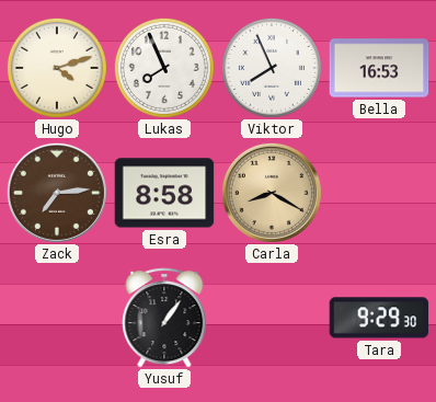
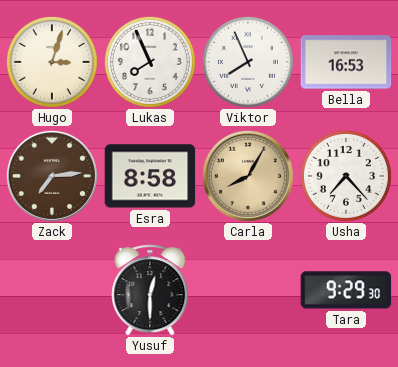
Hugo: 4:12 -> 3:03 (52, 62)
Carla: 8:20 -> 8:05 (248, 176)
Usha: none -> 7:23 (346, 176)
Yusuf: 1:06 -> 12:30 (150, 290)
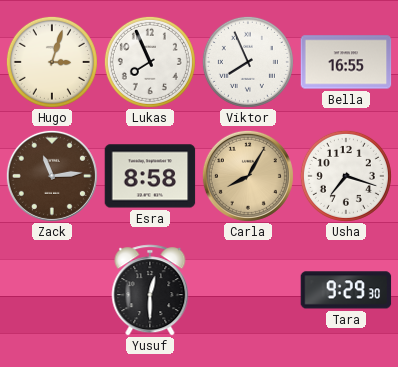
Bella: 16:53 -> 16:55 (346, 62)
Zack: 7:14 -> 11:14 (52, 176)
Usha: 7:23 -> 7:18 (346, 176)
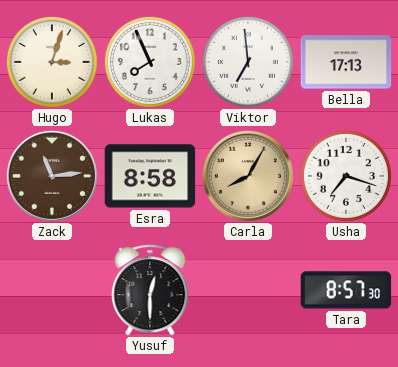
Viktor: 7:56 -> 6:59 (248, 62)
Bella: 16:55 -> 17:13 (346, 62)
Tara: 9:29 -> 8:57 (346, 290)
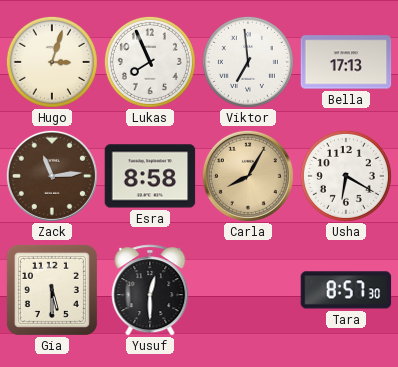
Usha: 7:18 -> 6:20 (346, 176)
Gia: none -> 5:30 (52, 290)
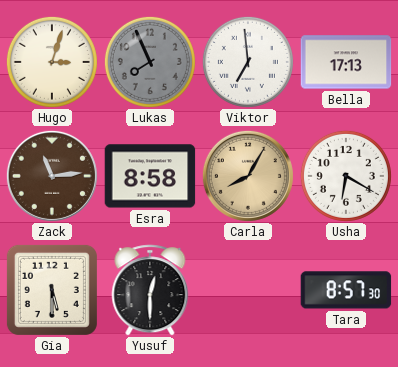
Lukas dial: white -> grey (150, 62)
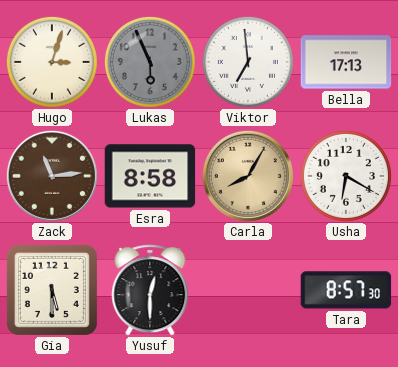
Lukas: 7:56 -> 5:56 (150, 62)
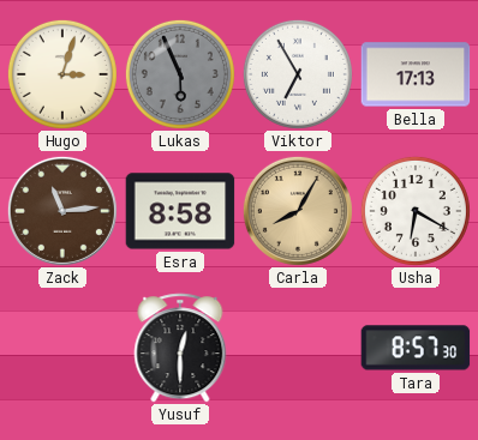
Viktor: 6:59 -> 6:55 (298, 74)
Gia: 5:30 -> none (52, 290)
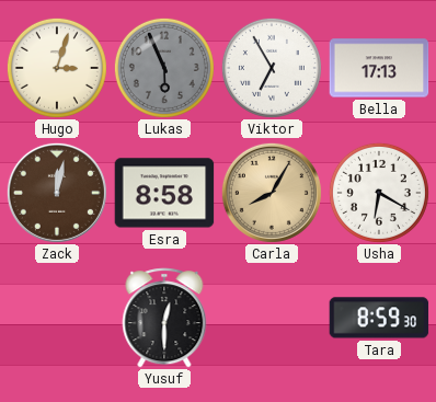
Zack: 11:14 -> 12:02 (57, 193)
Tara: 8:57 -> 8:59 (379, 318)
